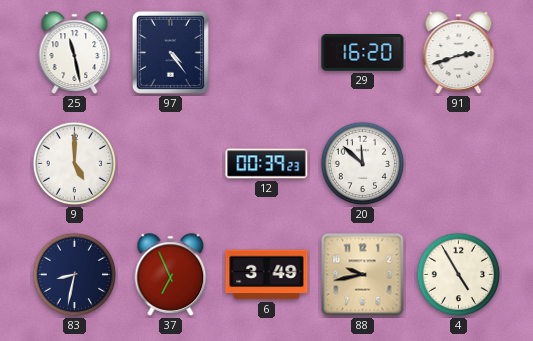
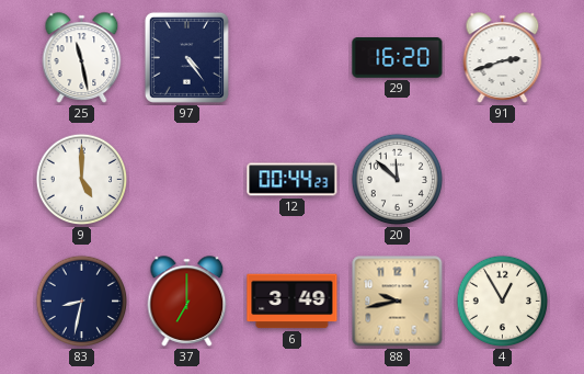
12: 00:39 -> 00:44 (293, 180)
37: 6:56 -> 7:00 (187, 302)
4: 4:55 -> 12:55 (503, 302)
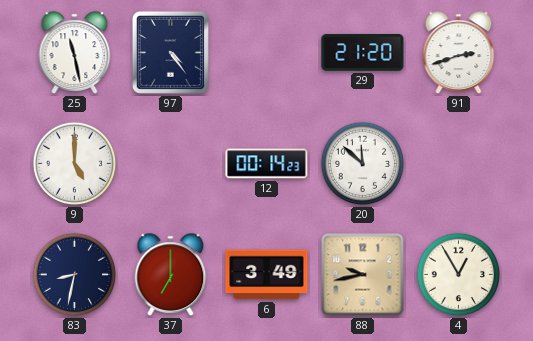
29: 16:20 -> 21:20 (363, 53)
12: 00:44 -> 00:14 (267, 164)
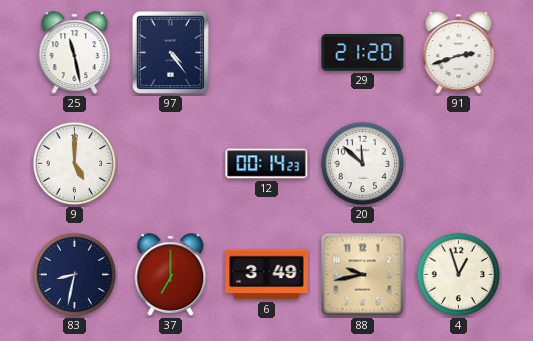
4: 12:55 -> 12:57 (459, 275)
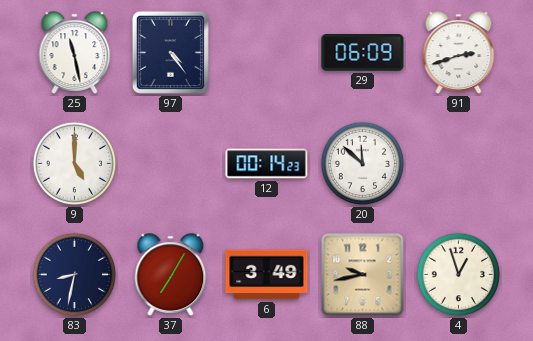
29: 21:20 -> 06:09 (363, 53)
37: 7:00 -> 7:05 (171, 275)
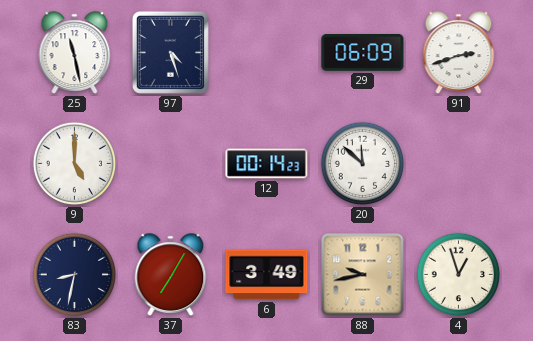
97: 4:24 -> 4:27 (170, 52)
